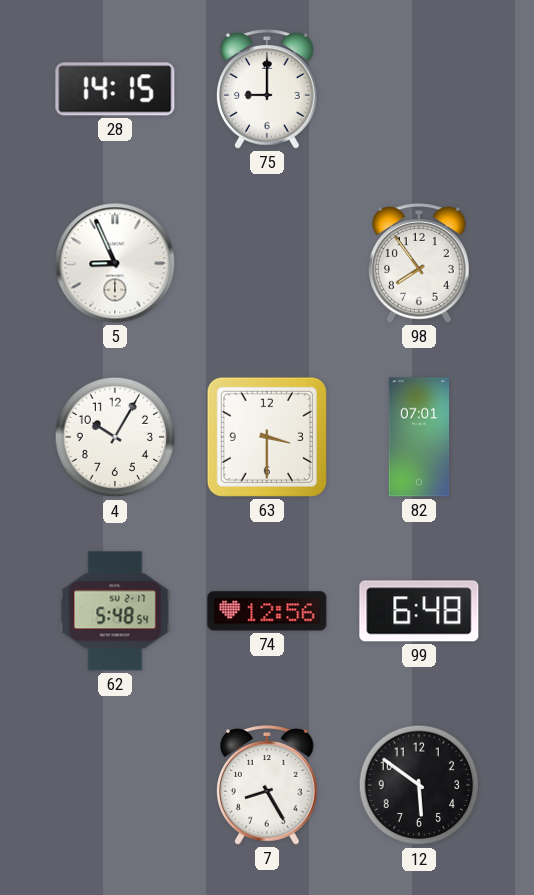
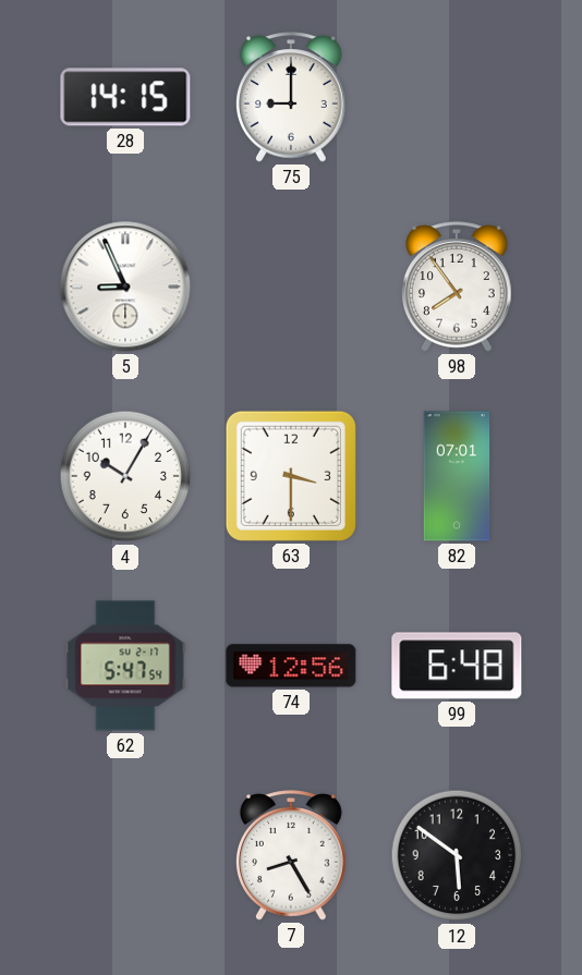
62: 5:48 -> 5:47 (125, 666)
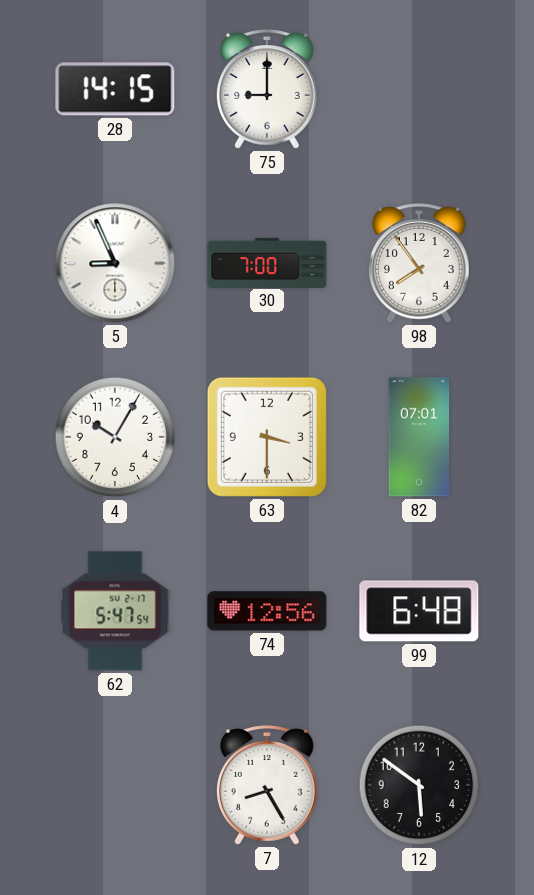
30: none -> 7:00 (267, 262)
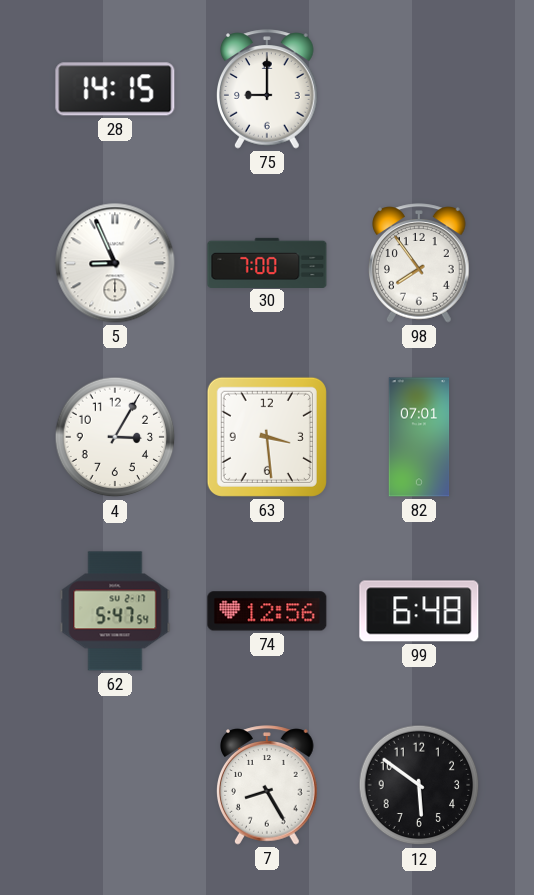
4: 10:05 -> 3:05 (115, 437)
63: 3:30 -> 3:29 (267, 437)
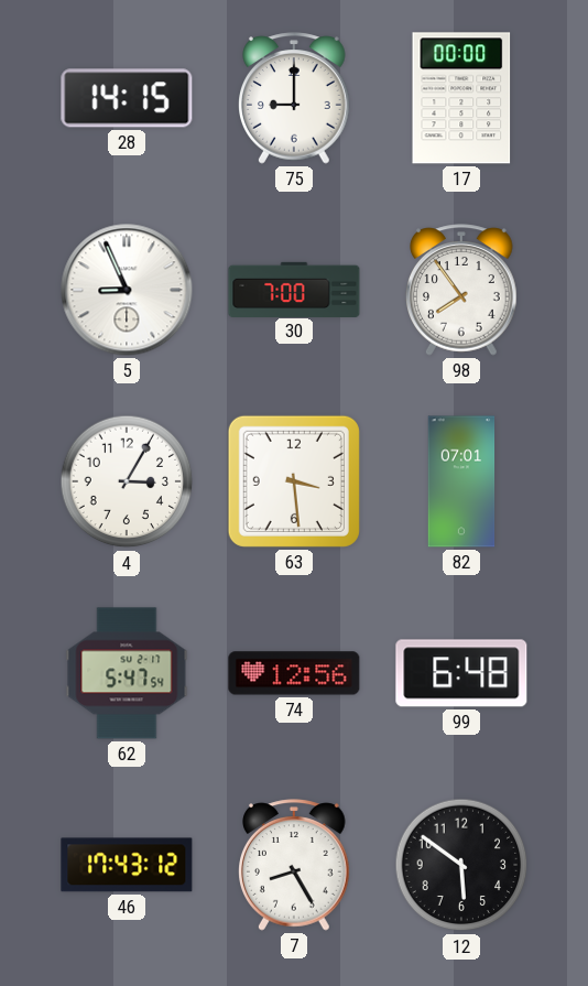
17: none -> 00:00 (461, 98)
46: none -> 17:43 (127, 865)
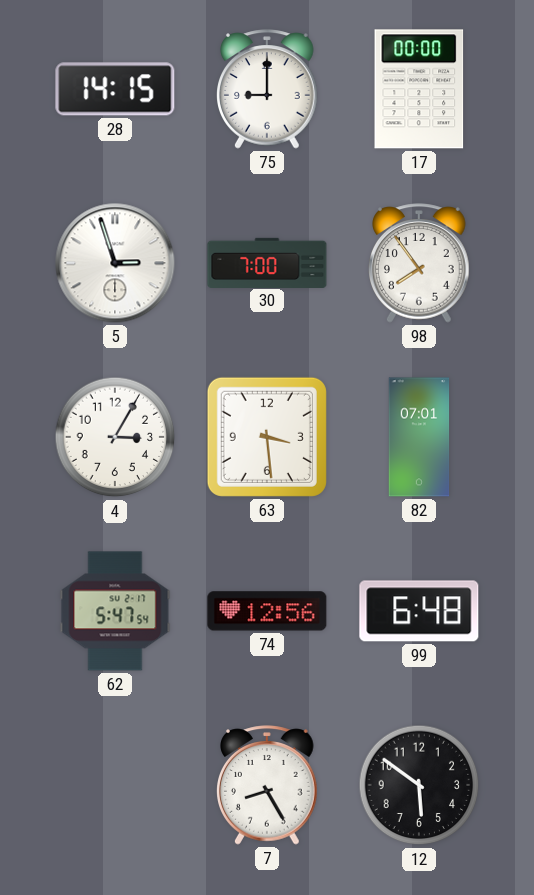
5: 8:56 -> 2:57 (115, 263)
46: 17:43 -> none (127, 865)
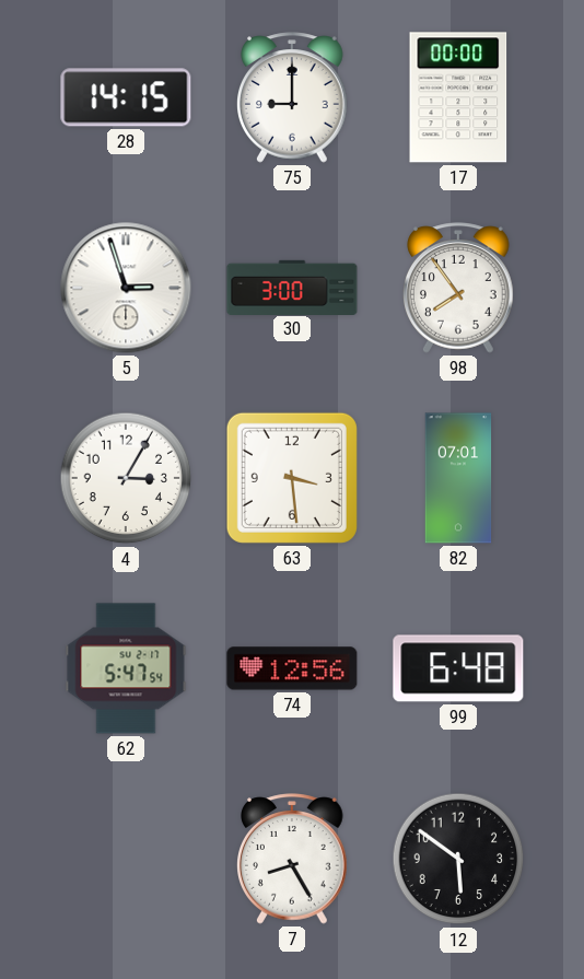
30: 7:00 -> 3:00 (292, 287)
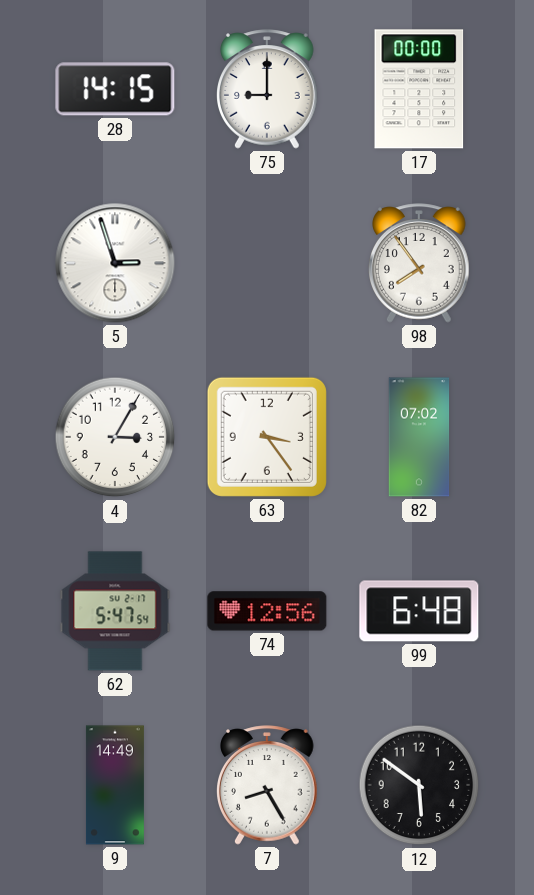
30: 3:00 -> none (292, 287)
63: 3:29 -> 3:24 (267, 437)
82: 07:01 -> 07:02 (419, 437)
9: none -> 14:49 (115, 785)
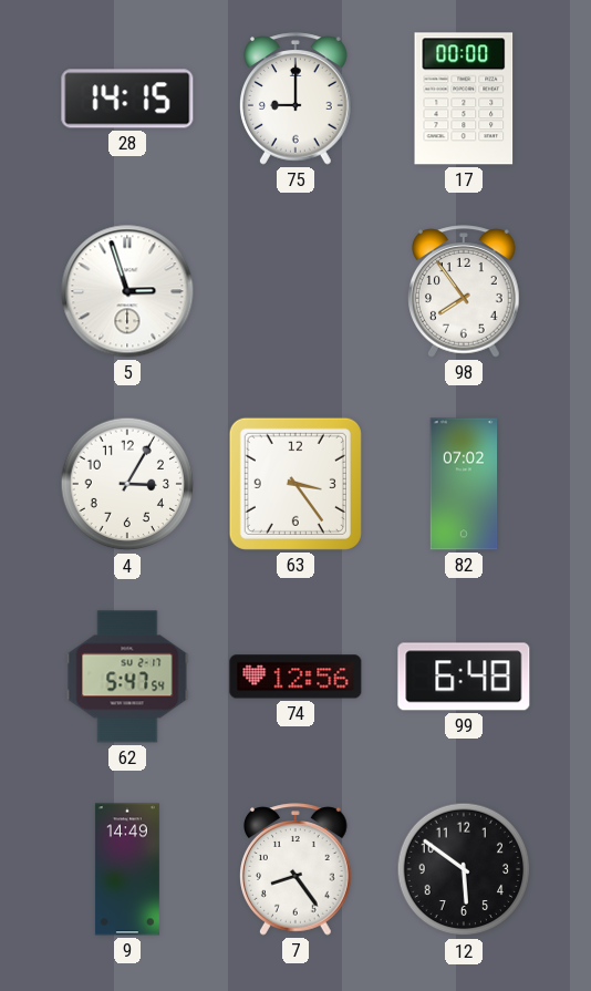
7: 8:25 -> 8:24 (297, 869)
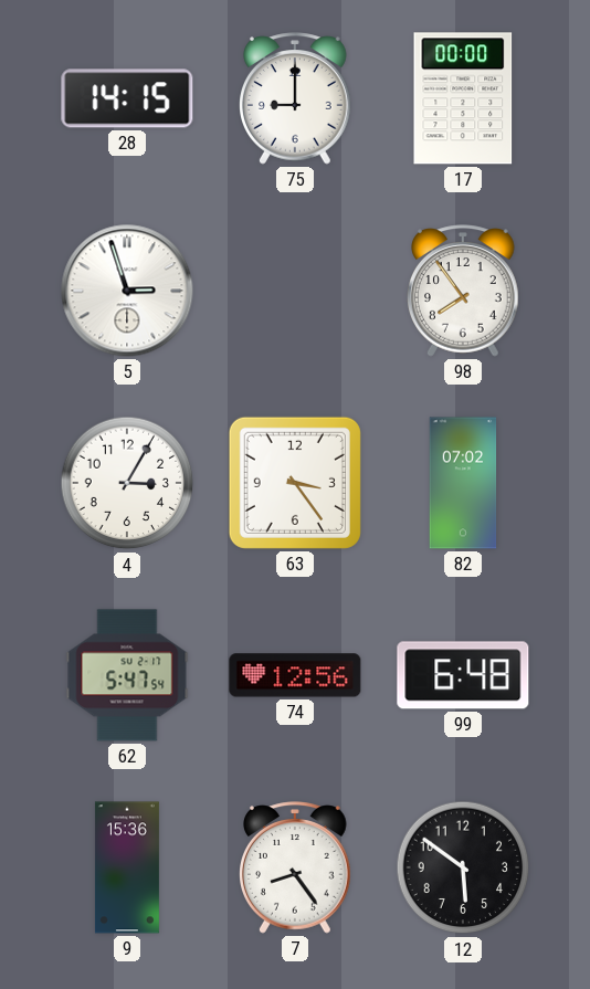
9: 14:49 -> 15:36 (127, 867)
